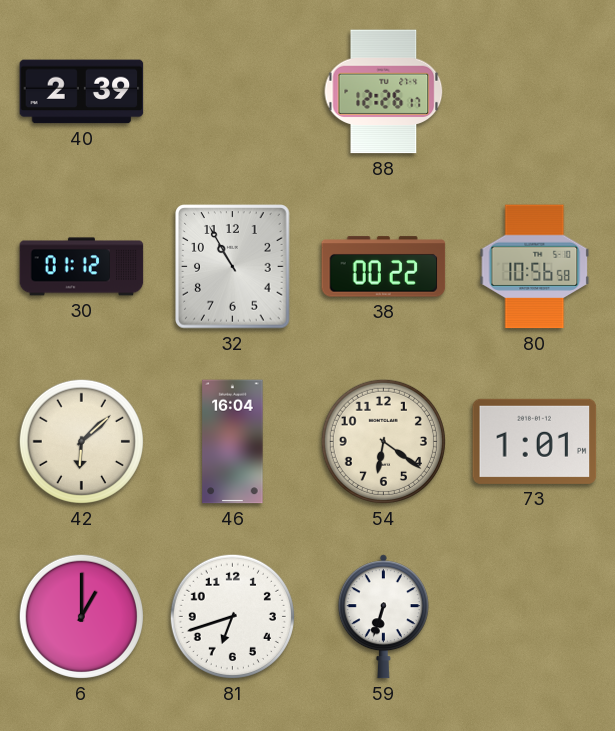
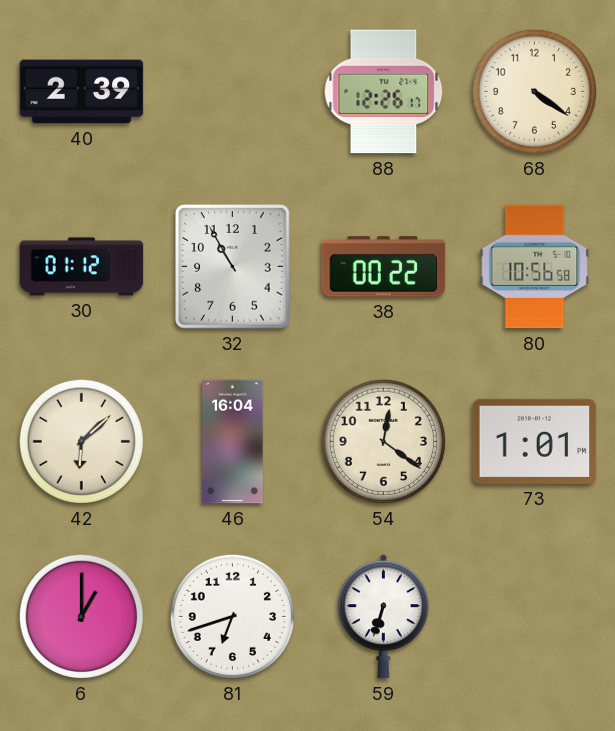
68: none -> 4:21 (534, 91)
54: 6:21 -> 12:21 (383, 441)
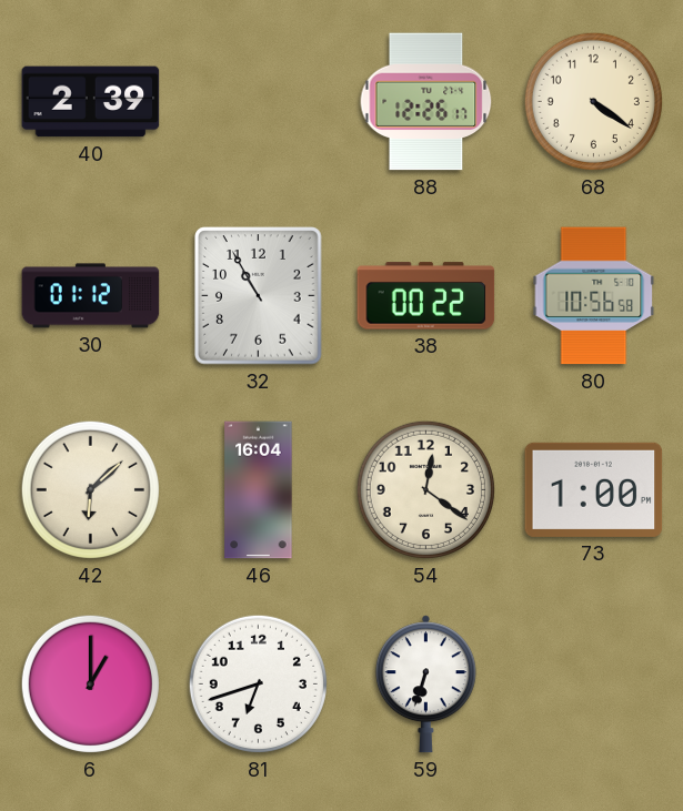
73: 1:01 -> 1:00 (594, 489)
